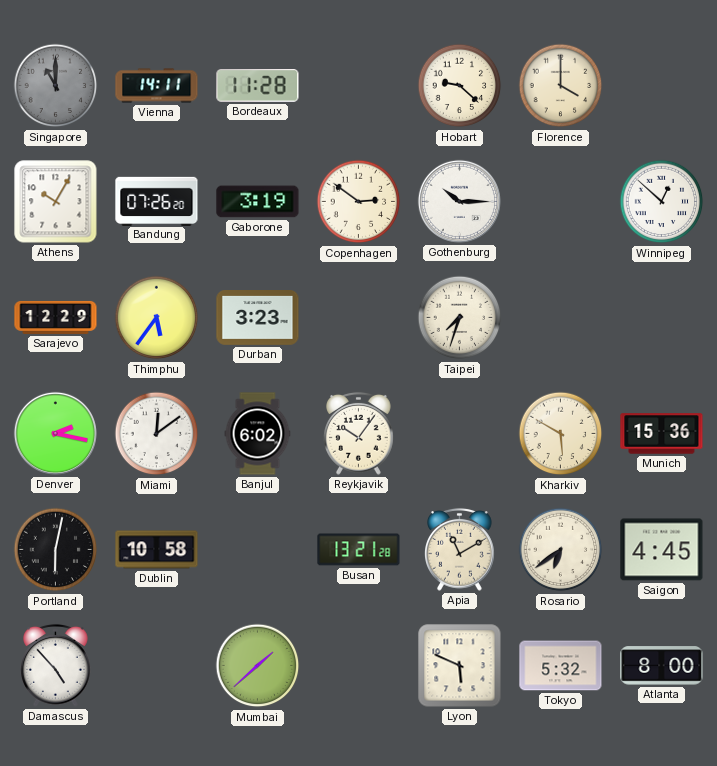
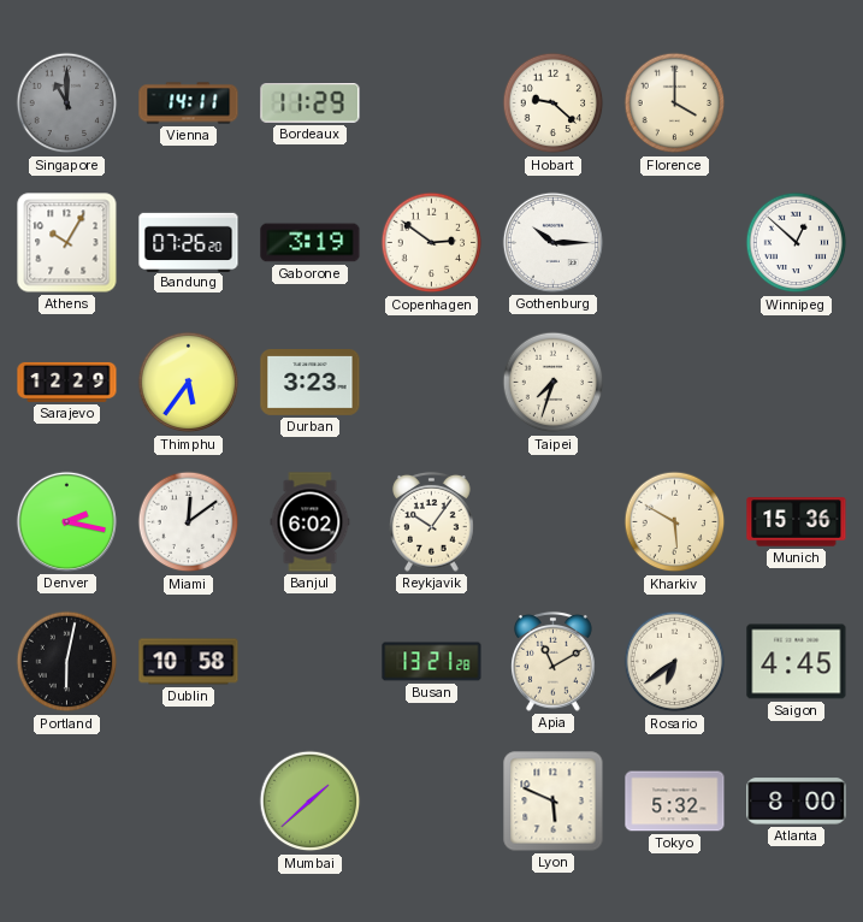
Bordeaux: 11:28 -> 11:29 (311, 104)
Damascus: 4:53 -> none (56, 665)
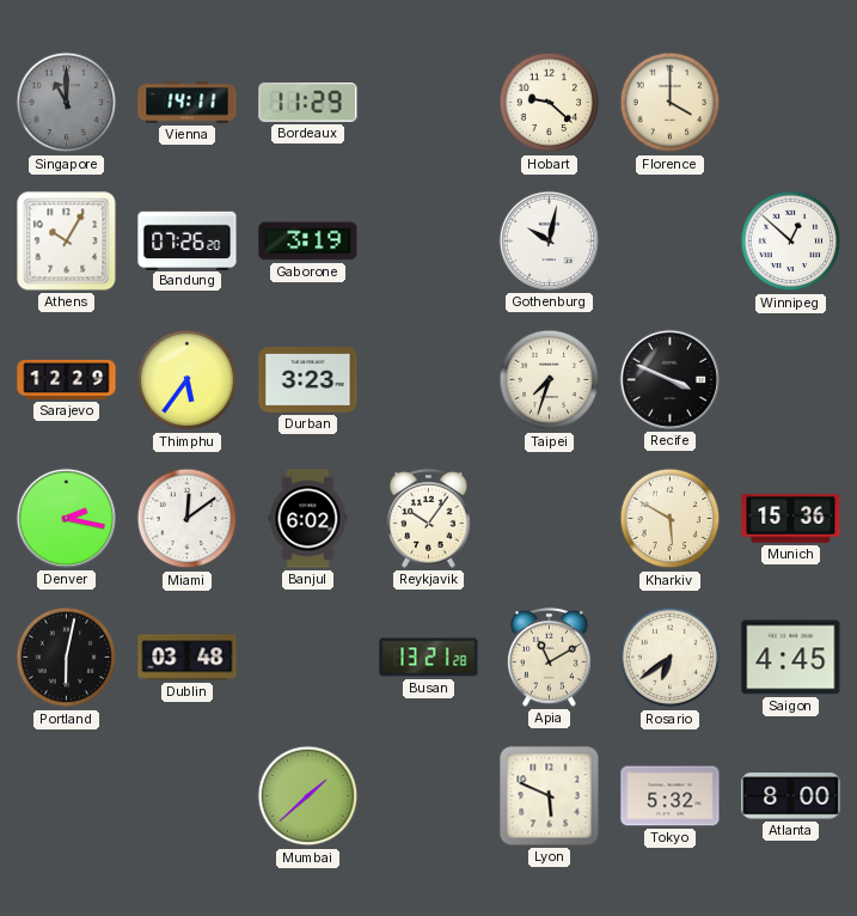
Copenhagen: 2:51 -> none (432, 243)
Gothenburg: 10:15 -> 10:02 (549, 240)
Recife: none -> 3:49 (669, 379)
Dublin: 10:58 -> 03:48 (188, 658)
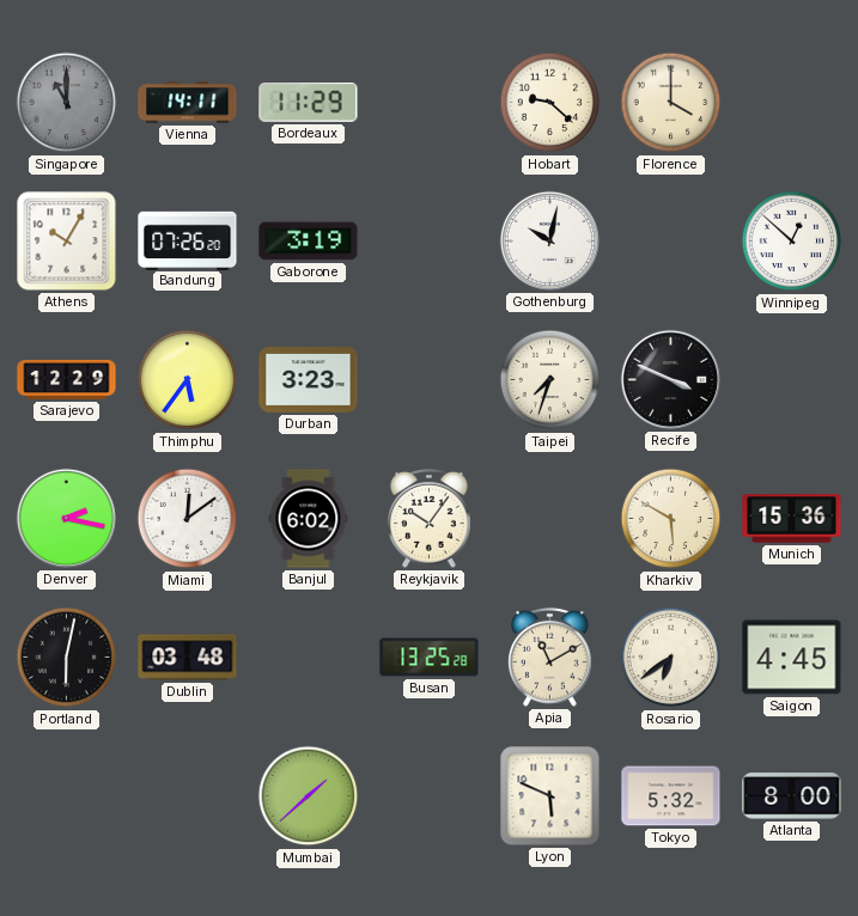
Busan: 13:21 -> 13:25 (430, 658)
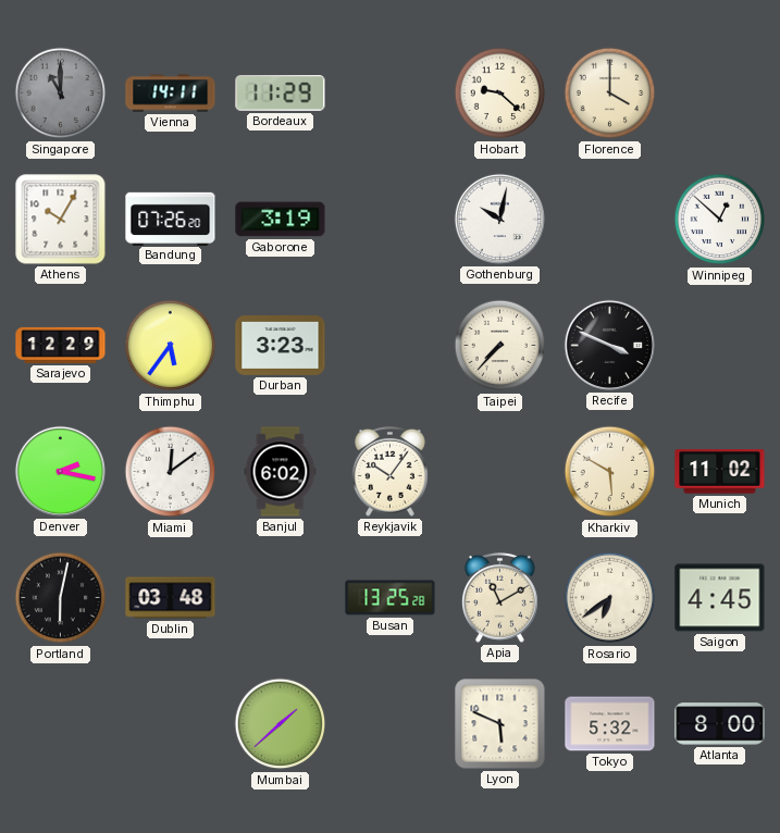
Taipei: 7:33 -> 7:37 (500, 346)
Munich: 15:36 -> 11:02 (720, 472)
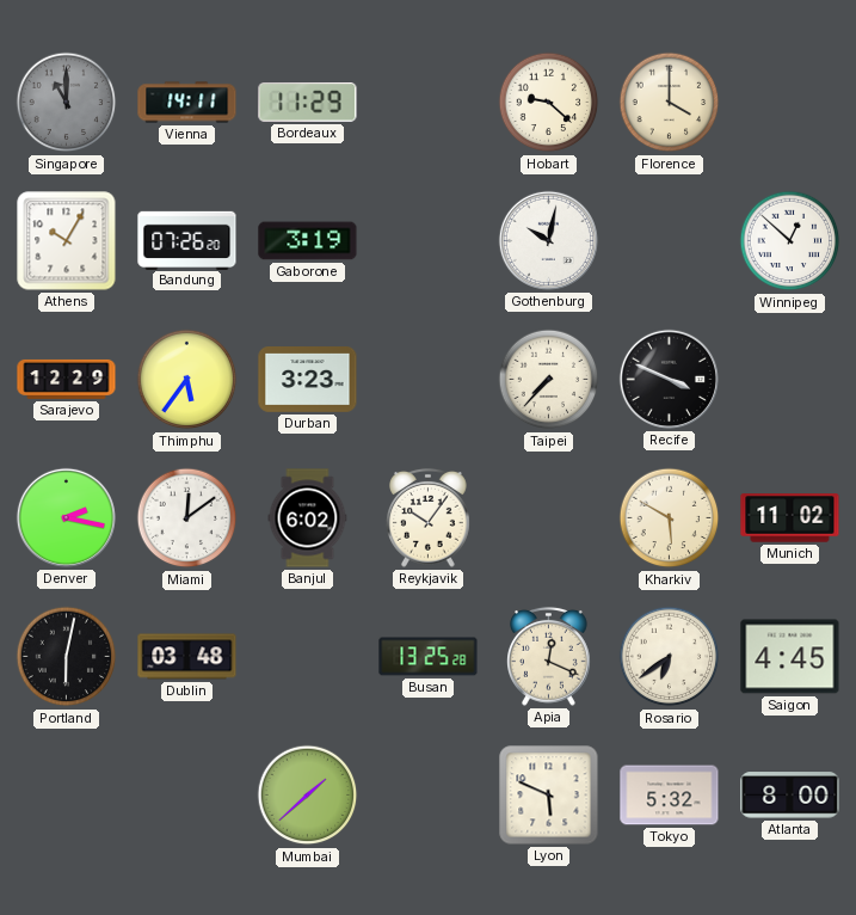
Apia: 11:10 -> 12:19 (549, 656)
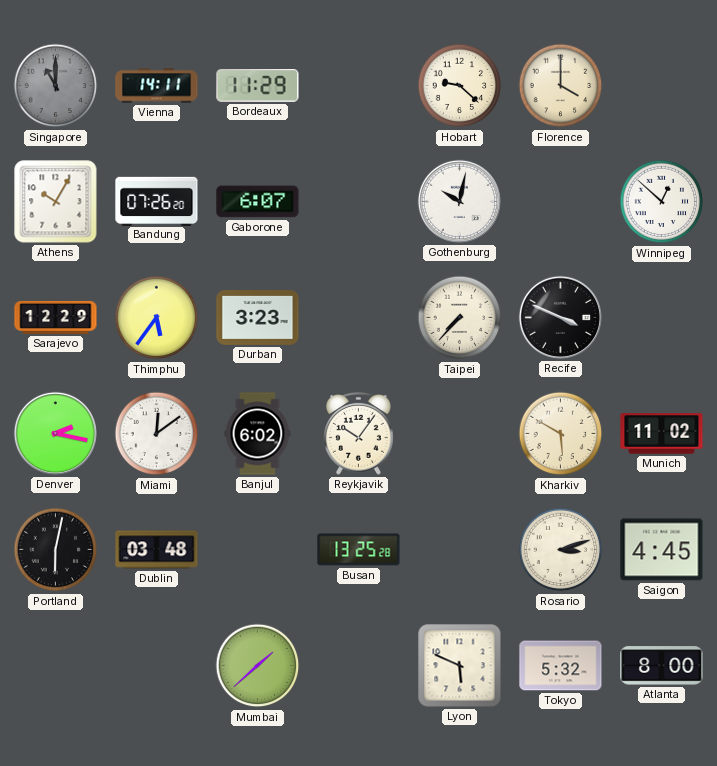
Gaborone: 3:19 -> 6:07 (258, 202)
Apia: 12:19 -> none (549, 656)
Rosario: 6:39 -> 3:12 (561, 550)
